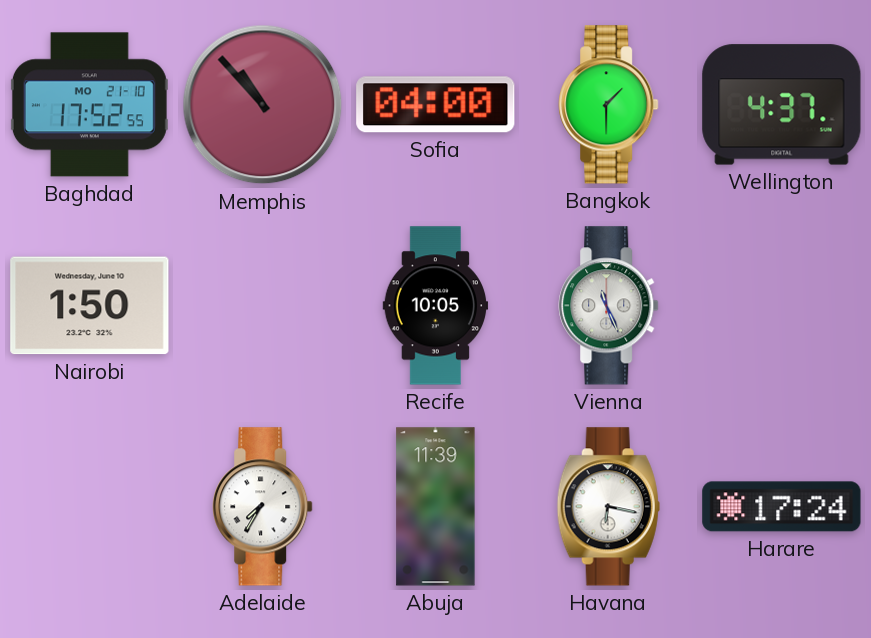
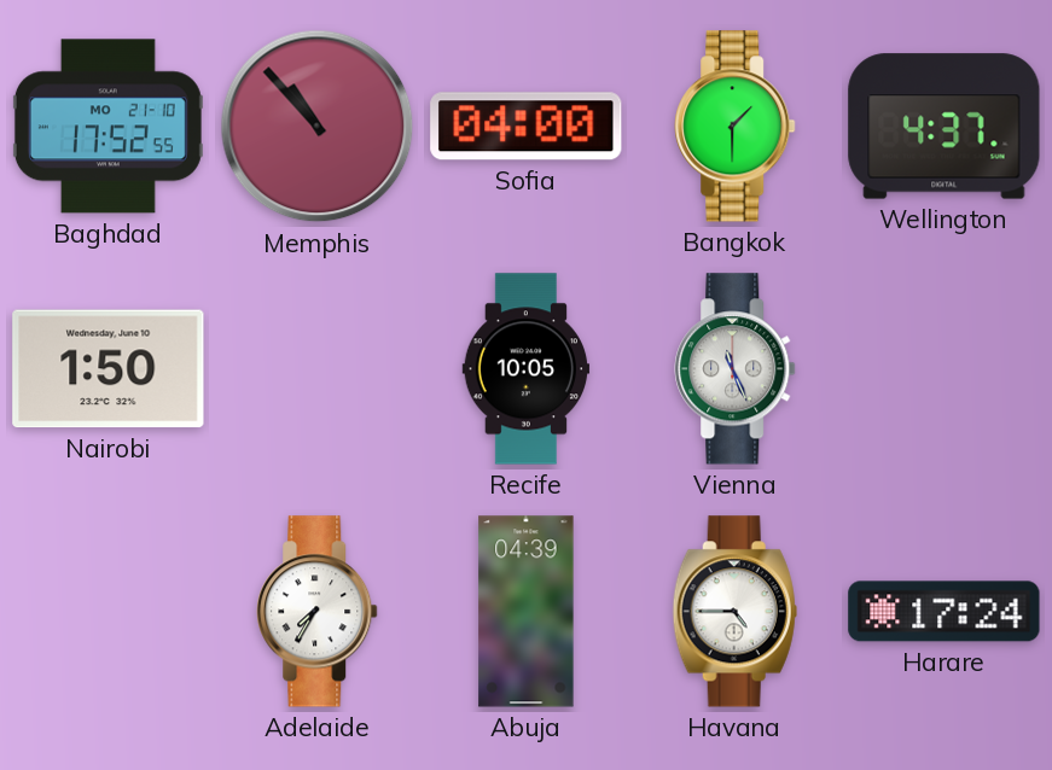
Abuja: 11:39 -> 04:39 (527, 612)
Havana: 6:17 -> 4:45 (734, 612)
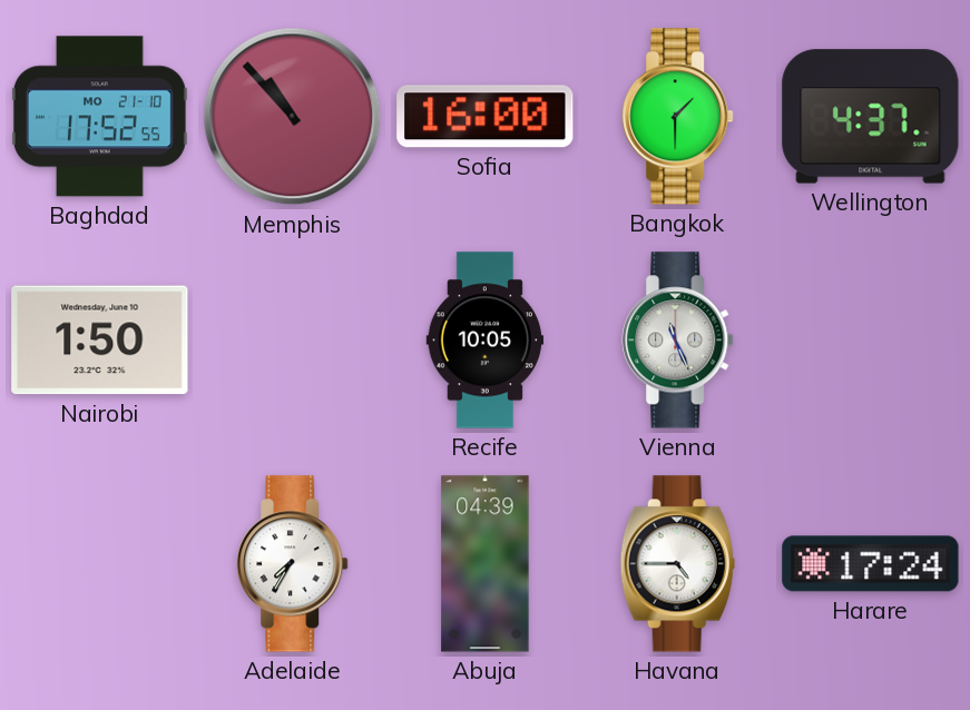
Sofia: 04:00 -> 16:00 (486, 117)
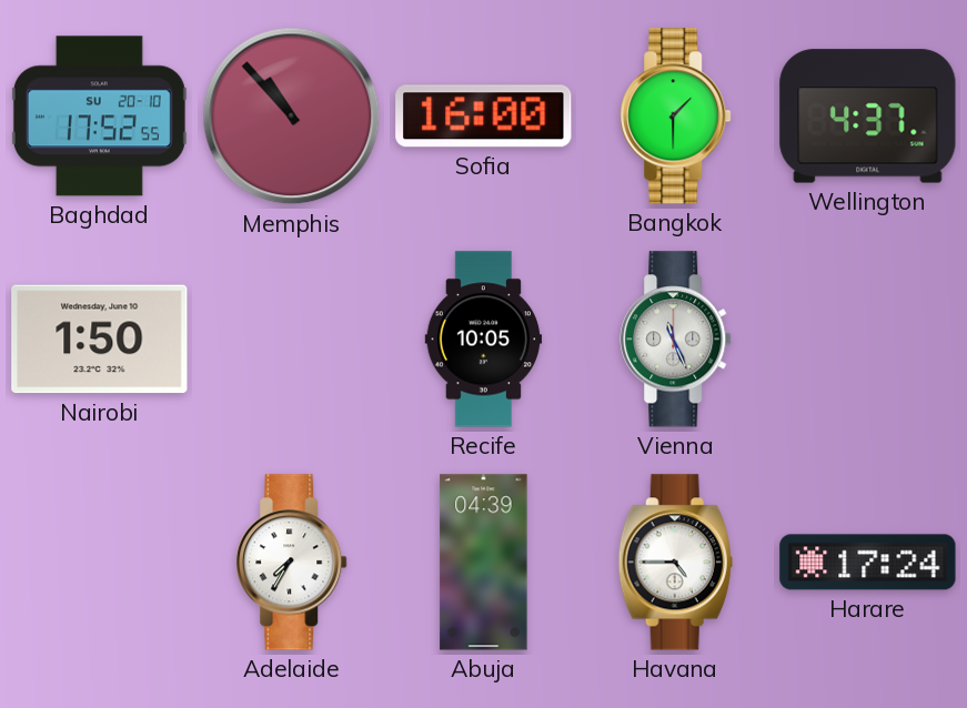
Baghdad date: MO 21-10 -> SU 20-10 (99, 117)
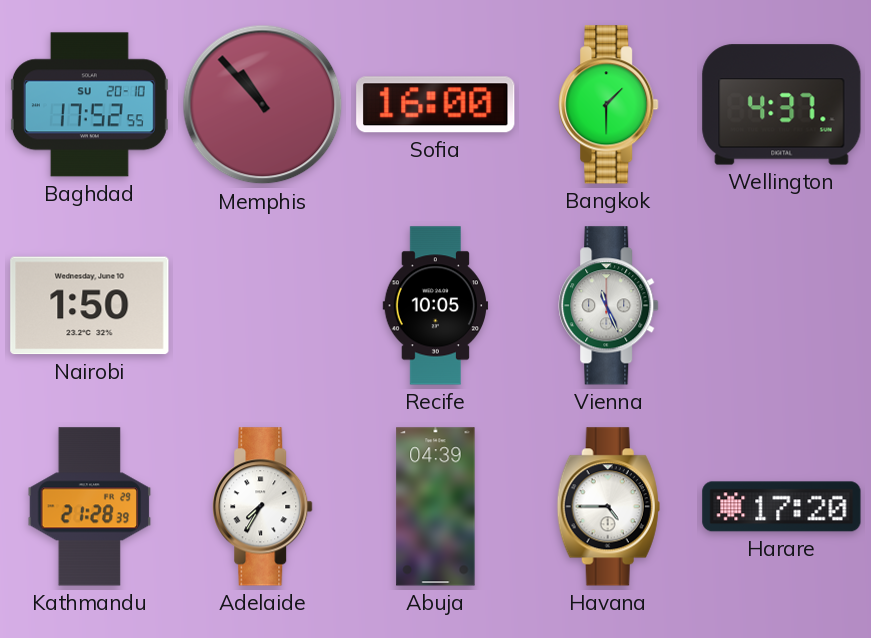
Kathmandu: none -> 21:28 (90, 507)
Harare: 17:24 -> 17:20 (782, 507)
